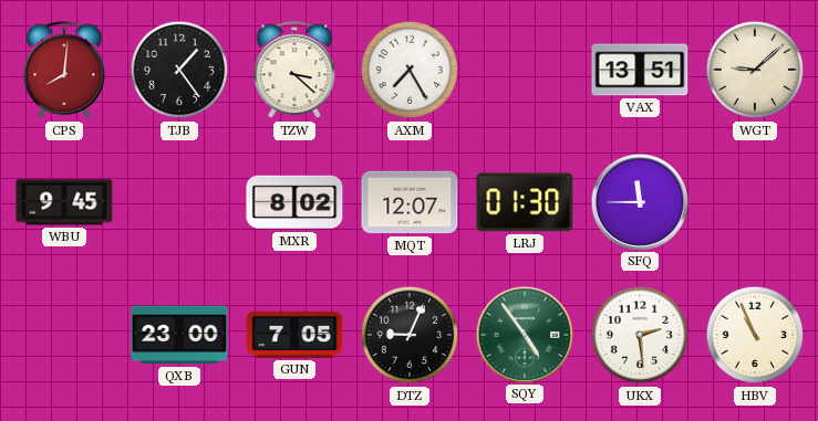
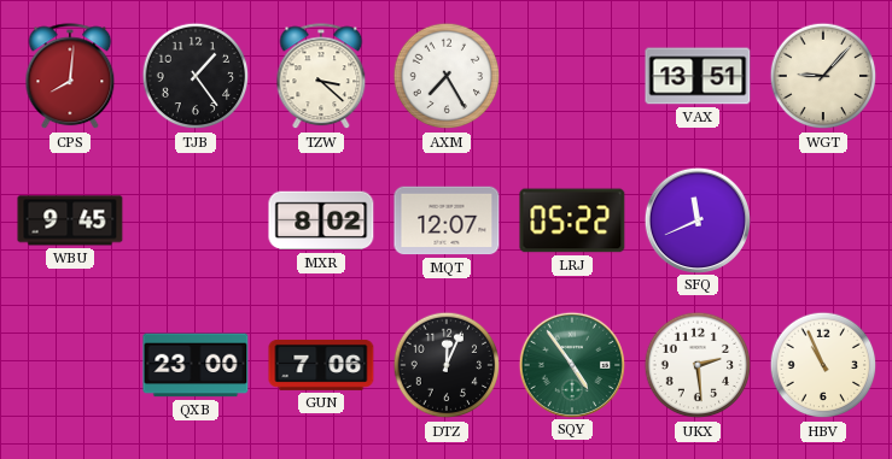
WGT: 9:08 -> 9:07 (823, 76)
LRJ: 01:30 -> 05:22 (572, 220)
SFQ: 11:45 -> 11:41 (696, 219)
GUN: 7:05 -> 7:06 (321, 365)
DTZ: 9:04 -> 12:04 (447, 365)
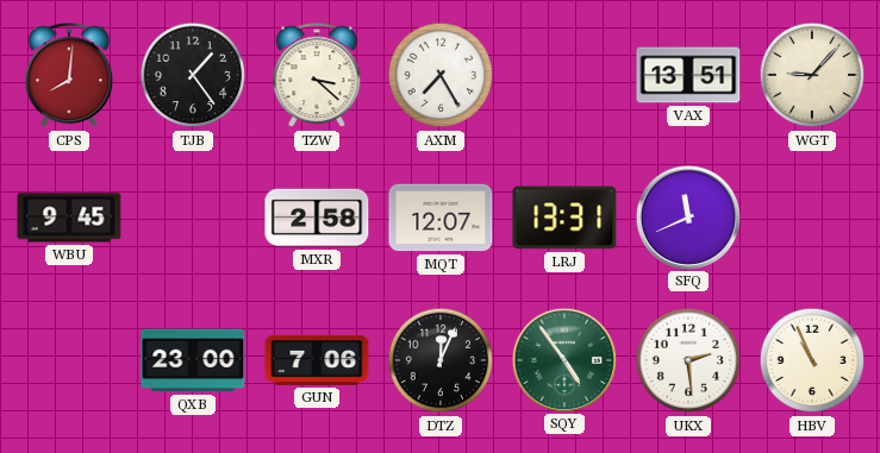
MXR: 8:02 -> 2:58 (317, 218)
LRJ: 05:22 -> 13:31 (564, 218)
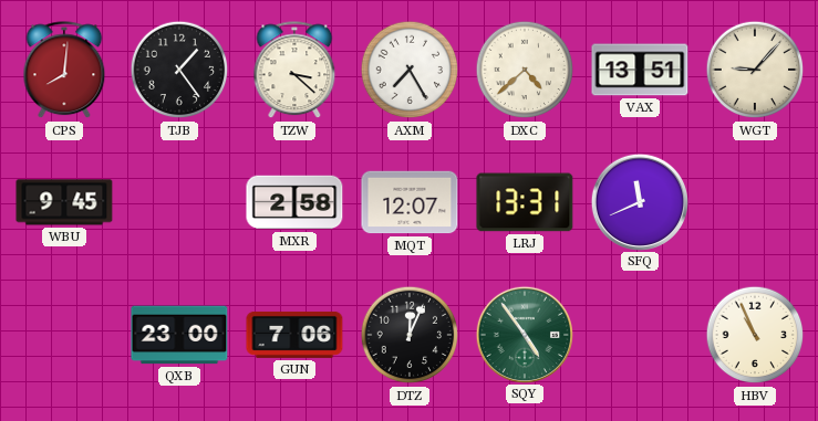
DXC: none -> 4:38 (525, 70)
UKX: 2:29 -> none (688, 360)
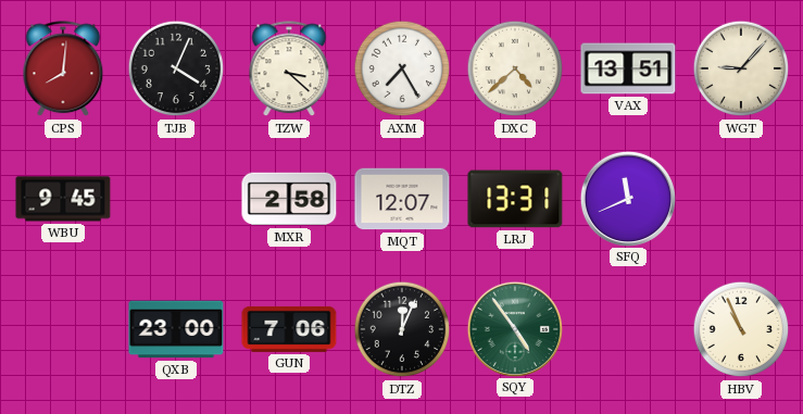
TJB: 1:24 -> 4:04 (176, 68)
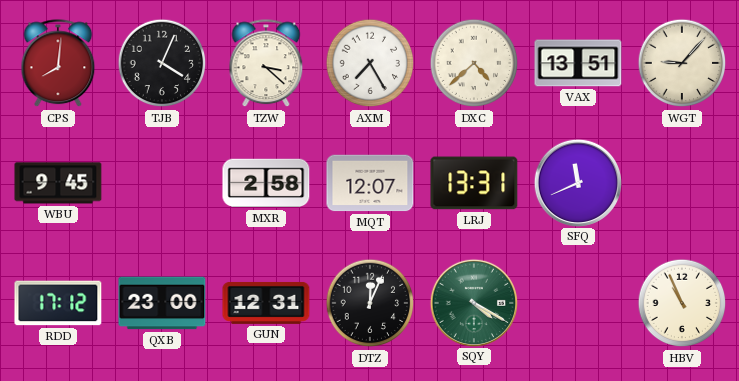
RDD: none -> 17:12 (58, 303)
GUN: 7:06 -> 12:31 (266, 303)
SQY: 4:54 -> 4:20 (473, 302)
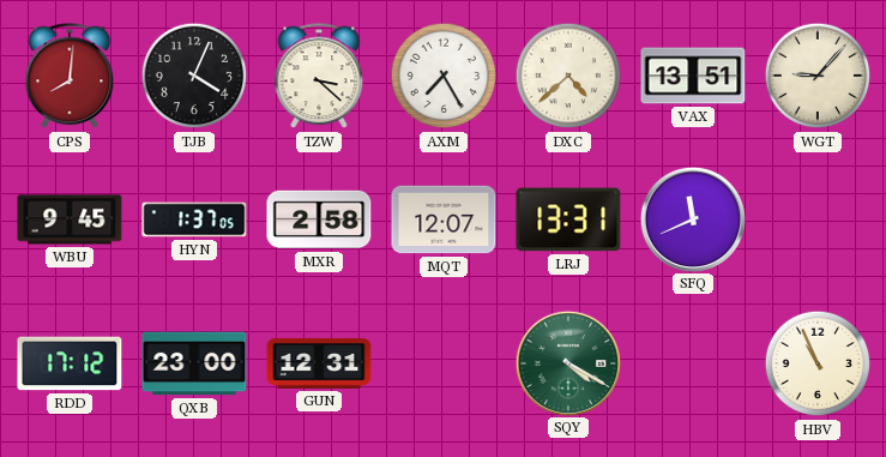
HYN: none -> 1:37 (194, 220)
DTZ: 12:04 -> none (370, 303)
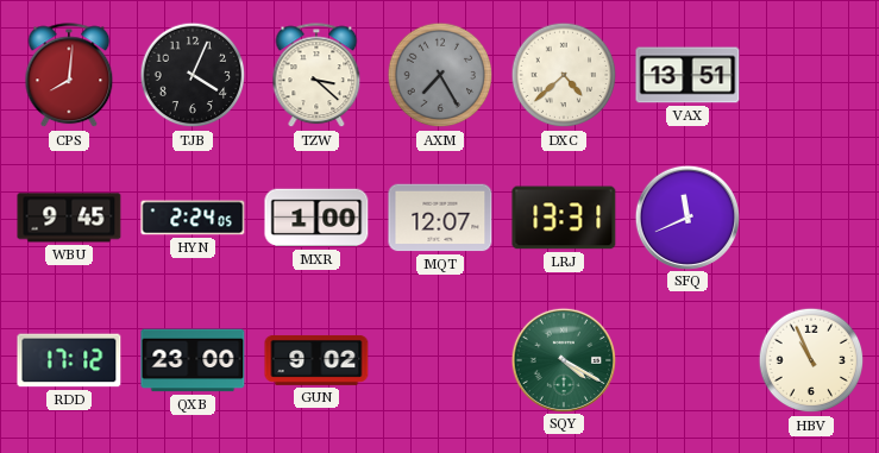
AXM dial: white -> grey (440, 75)
WGT: 9:07 -> none (818, 76)
HYN: 1:37 -> 2:24 (193, 218)
MXR: 2:58 -> 1:00 (316, 218)
GUN: 12:31 -> 9:02 (316, 360)
